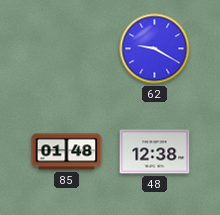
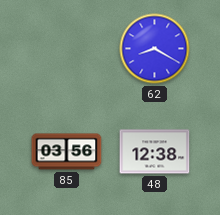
62: 9:20 -> 8:20 (155, 49)
85: 01:48 -> 03:56 (67, 152)
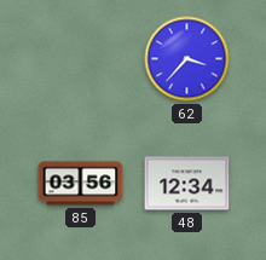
62: 8:20 -> 3:37 (187, 59)
48: 12:38 -> 12:34 (187, 184)
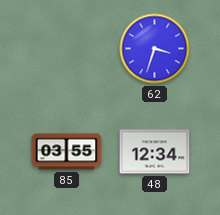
62: 3:37 -> 3:33 (155, 49)
85: 03:56 -> 03:55 (67, 152)
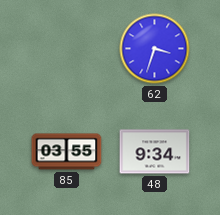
48: 12:34 -> 9:34 (155, 152)
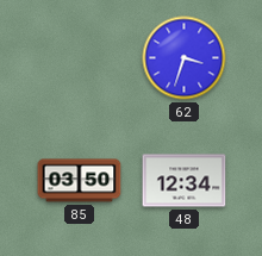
85: 03:55 -> 03:50 (80, 181)
48: 9:34 -> 12:34 (185, 181)
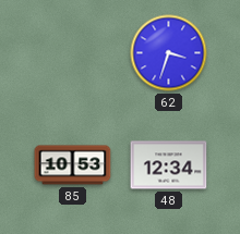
85: 03:50 -> 10:53 (73, 165)
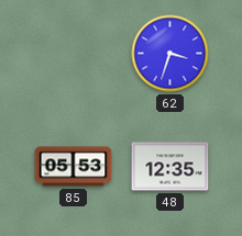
85: 10:53 -> 05:53 (74, 167)
48: 12:34 -> 12:35 (170, 167)
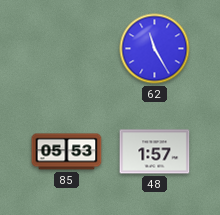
62: 3:33 -> 11:25 (155, 49)
48: 12:35 -> 1:57 (155, 152)
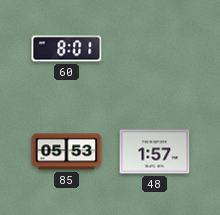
60: none -> 8:01 (67, 49)
62: 11:25 -> none (155, 49)
